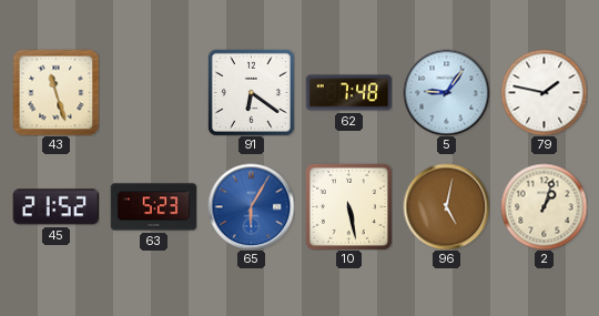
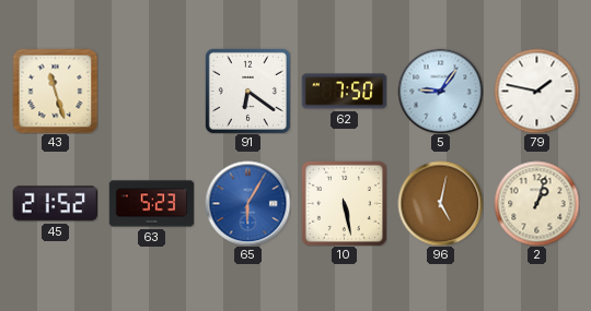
62: 7:48 -> 7:50 (344, 92)
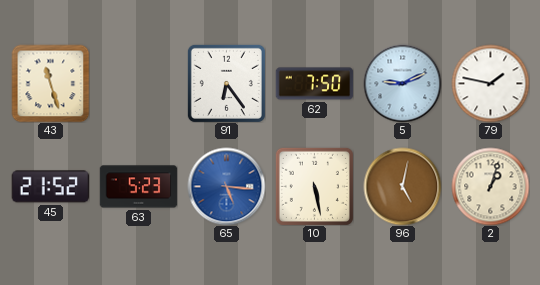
91: 6:21 -> 6:24 (226, 83)
5: 9:06 -> 9:11 (402, 83)
65: 6:05 -> 5:16 (226, 186)
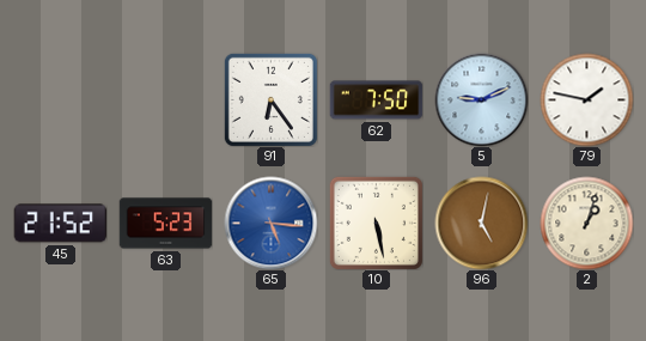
43: 11:27 -> none (50, 83)
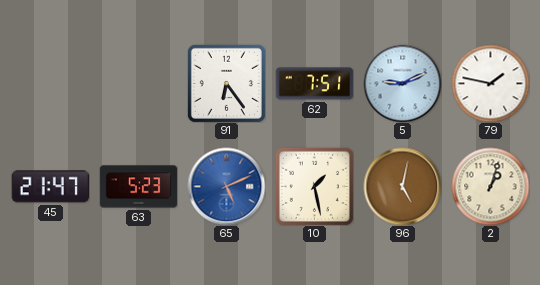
62: 7:50 -> 7:51 (314, 84)
45: 21:52 -> 21:47 (50, 187)
65: 5:16 -> 5:11 (226, 186)
10: 5:28 -> 1:28 (314, 186)
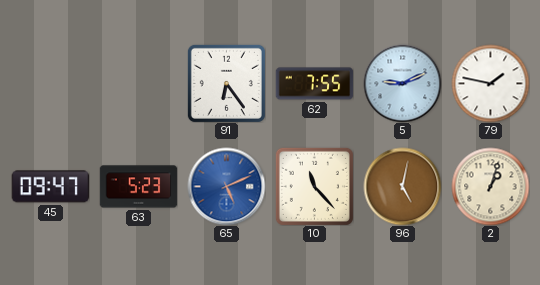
62: 7:51 -> 7:55 (314, 84)
45: 21:47 -> 09:47 (50, 187)
10: 1:28 -> 11:23 (314, 186)
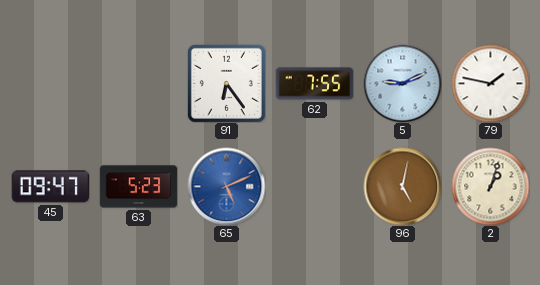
10: 11:23 -> none (314, 186)
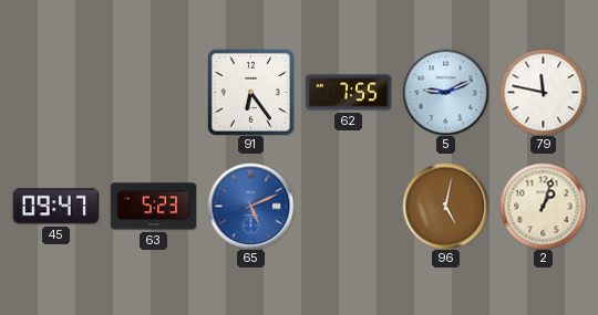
79: 1:47 -> 11:47 (543, 92)
